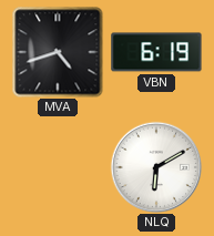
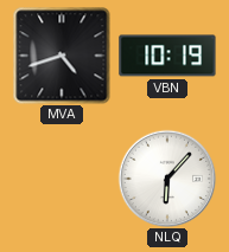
VBN: 6:19 -> 10:19 (167, 56)
NLQ: 6:10 -> 6:07 (167, 179)
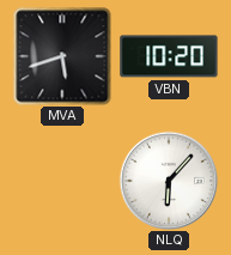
MVA: 4:42 -> 5:42 (62, 56)
VBN: 10:19 -> 10:20 (169, 56)
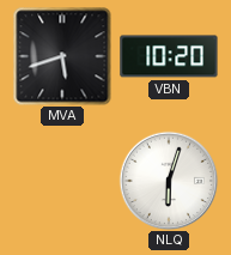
NLQ: 6:07 -> 6:03 (169, 181)
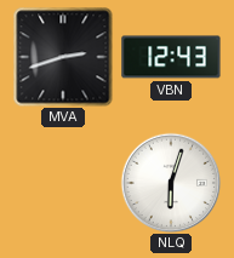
MVA: 5:42 -> 2:42 (63, 57)
VBN: 10:20 -> 12:43 (171, 57)
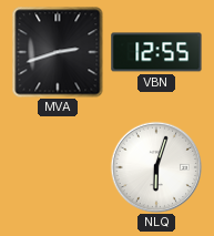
VBN: 12:43 -> 12:55 (156, 52)
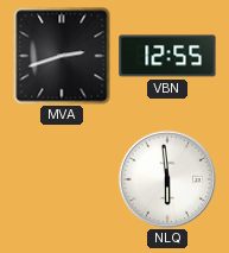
NLQ: 6:03 -> 5:59 (167, 179)
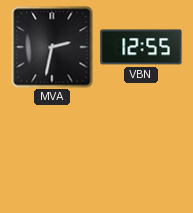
MVA: 2:42 -> 2:32 (52, 47)
NLQ: 5:59 -> none (167, 179)
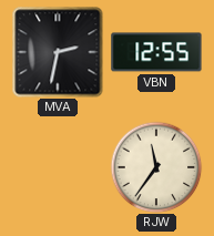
RJW: none -> 11:36 (156, 167)
